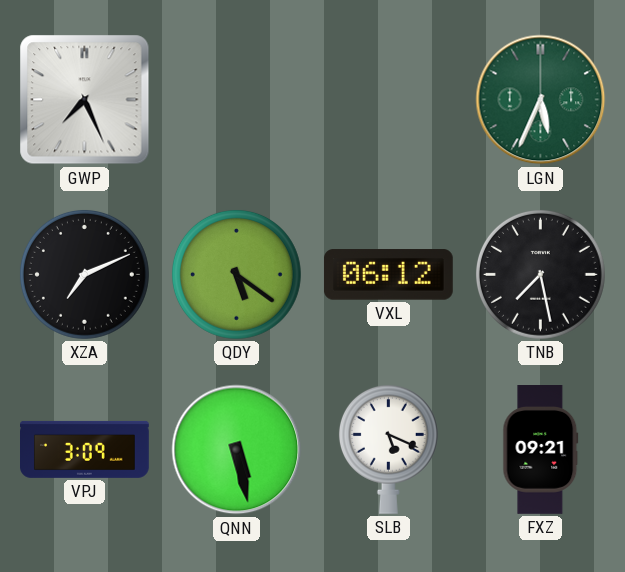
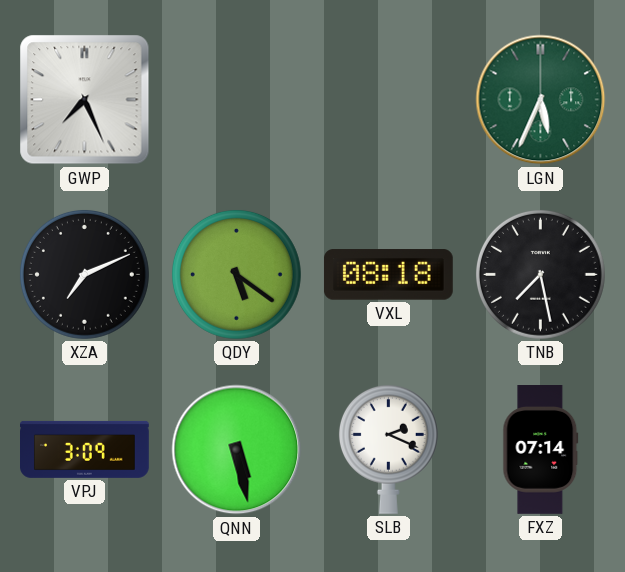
VXL: 06:12 -> 08:18 (388, 275)
SLB: 5:19 -> 2:19 (388, 449)
FXZ: 09:21 -> 07:14 (541, 450)
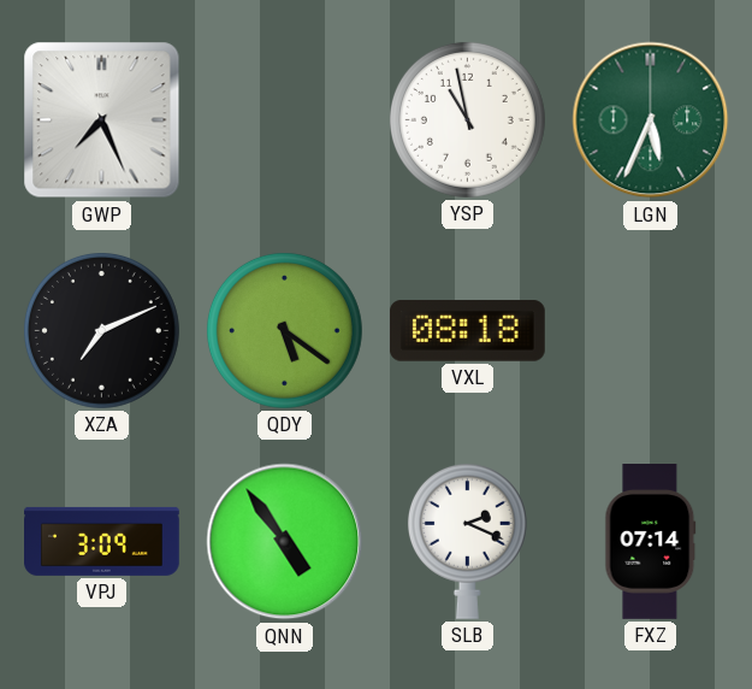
YSP: none -> 10:58 (467, 119)
TNB: 7:28 -> none (540, 274)
QNN: 5:28 -> 4:54 (285, 542)
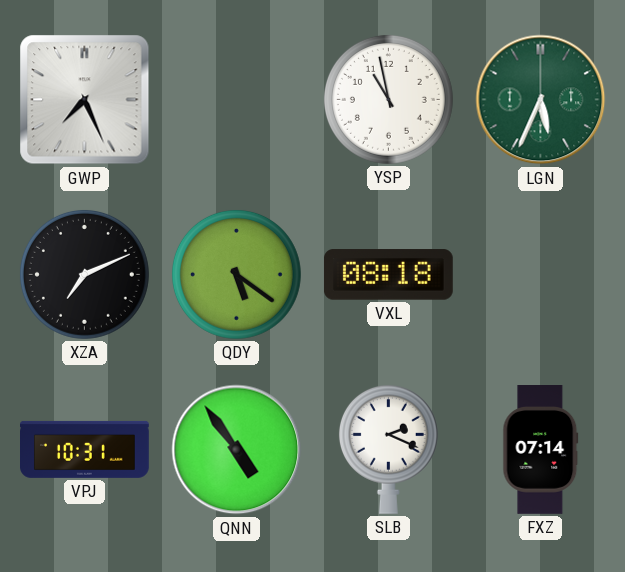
VPJ: 3:09 -> 10:31 (85, 449)
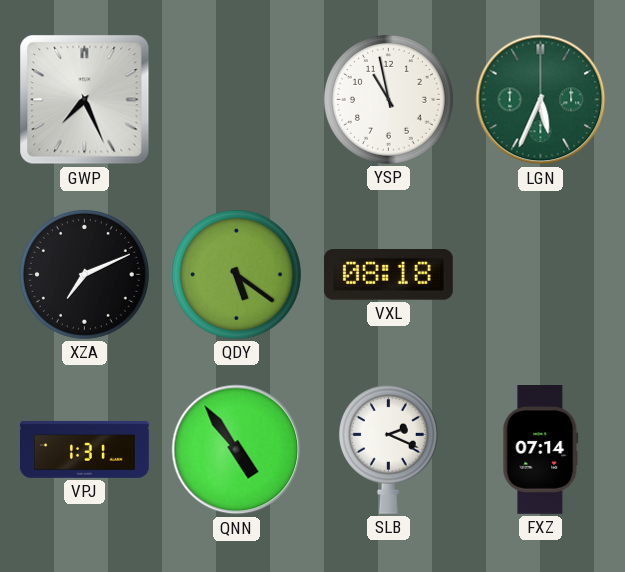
VPJ: 10:31 -> 1:31 (85, 449)
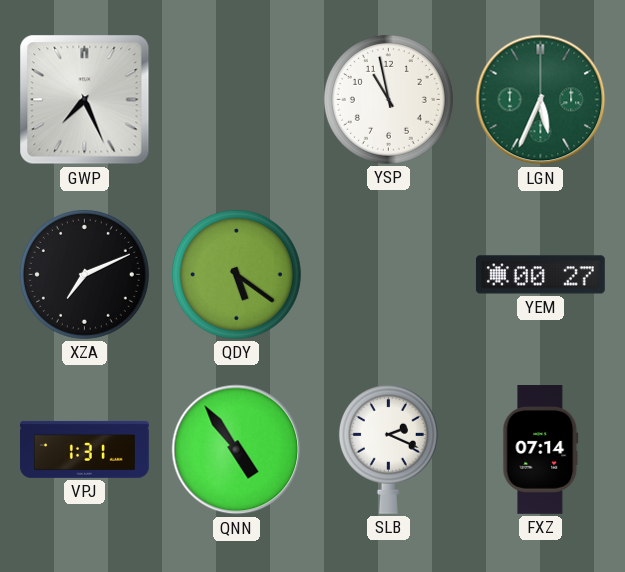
VXL: 08:18 -> none (388, 275)
YEM: none -> 00:27 (541, 275)
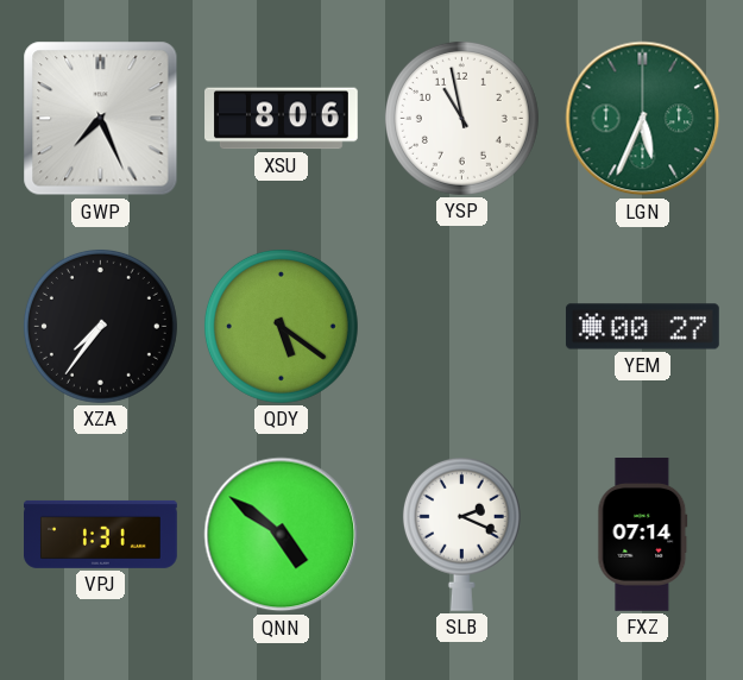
XSU: none -> 8:06 (282, 119)
XZA: 7:11 -> 7:36 (100, 326)
QNN: 4:54 -> 4:51 (282, 535)
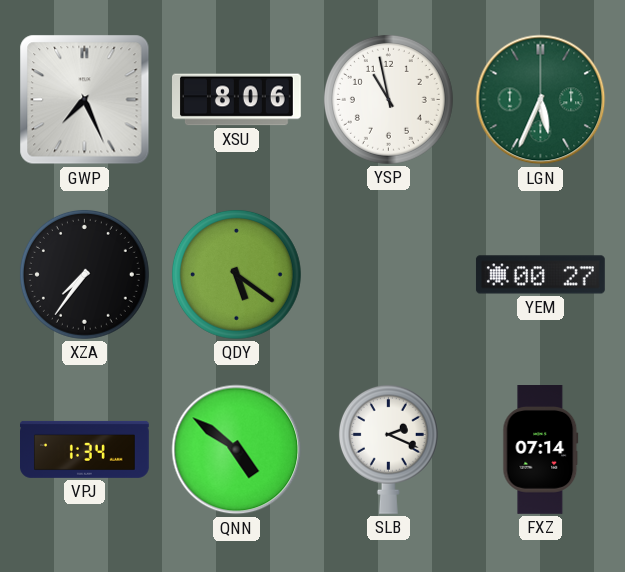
VPJ: 1:31 -> 1:34 (85, 449)
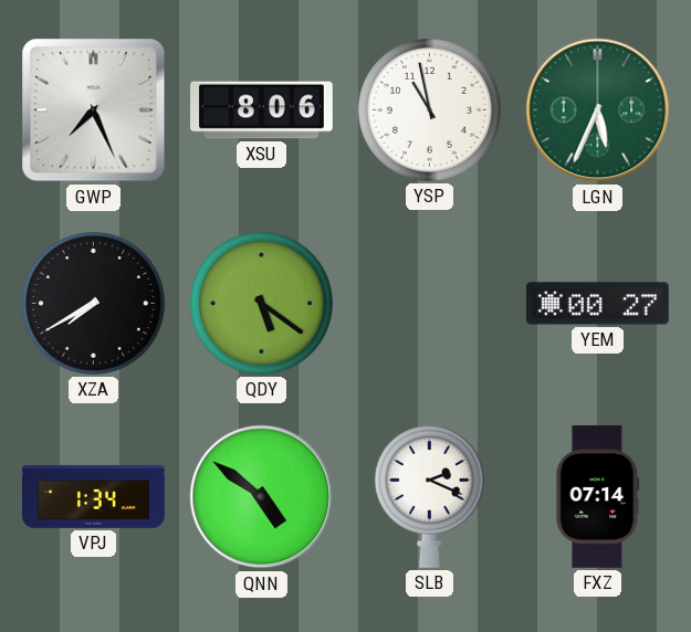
XZA: 7:36 -> 7:40 (93, 303)
